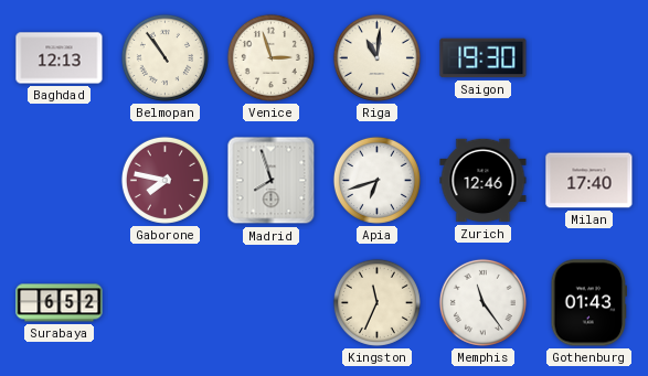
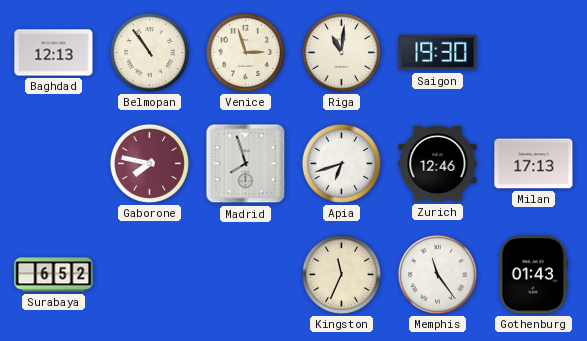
Milan: 17:40 -> 17:13 (534, 164)
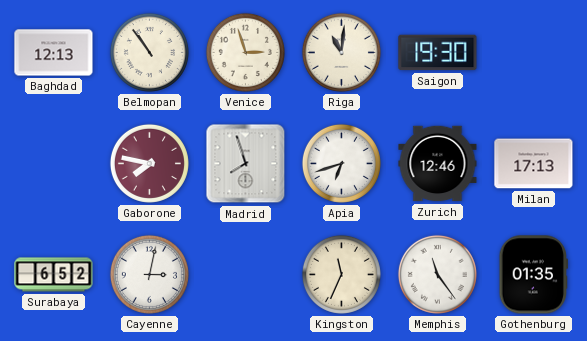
Cayenne: none -> 3:02 (149, 274)
Gothenburg: 01:43 -> 01:35 (533, 275)
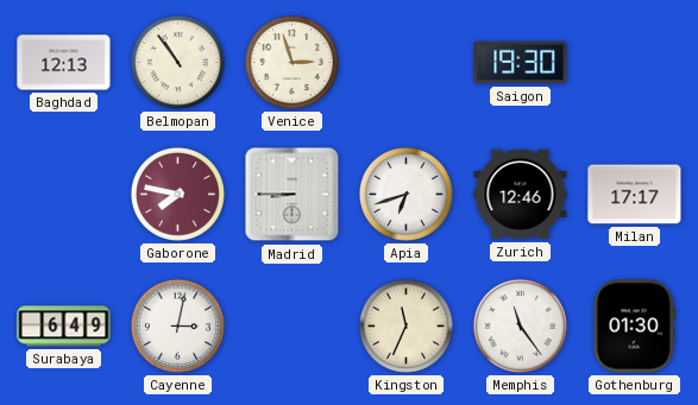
Riga: 11:01 -> none (341, 52)
Madrid: 7:57 -> 8:45 (293, 195)
Milan: 17:13 -> 17:17 (635, 195)
Surabaya: 6:52 -> 6:49 (64, 327)
Gothenburg: 01:35 -> 01:30 (634, 327)
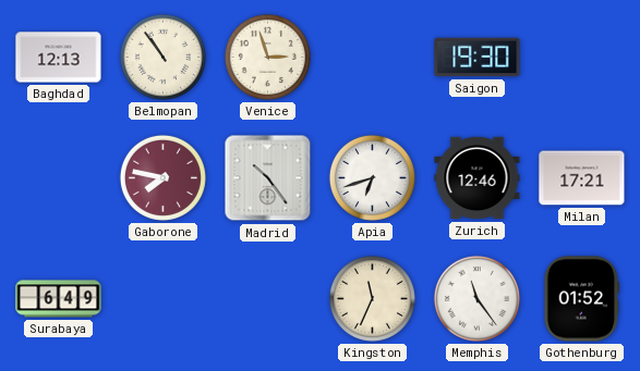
Madrid: 8:45 -> 10:24 (268, 178)
Milan: 17:17 -> 17:21 (582, 178)
Cayenne: 3:02 -> none (177, 325)
Gothenburg: 01:30 -> 01:52 (581, 299)
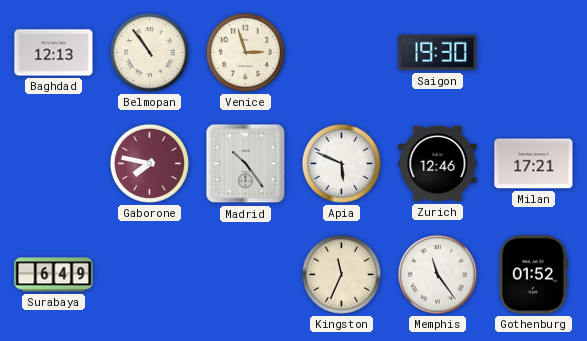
Apia: 6:42 -> 5:49 (341, 163)
